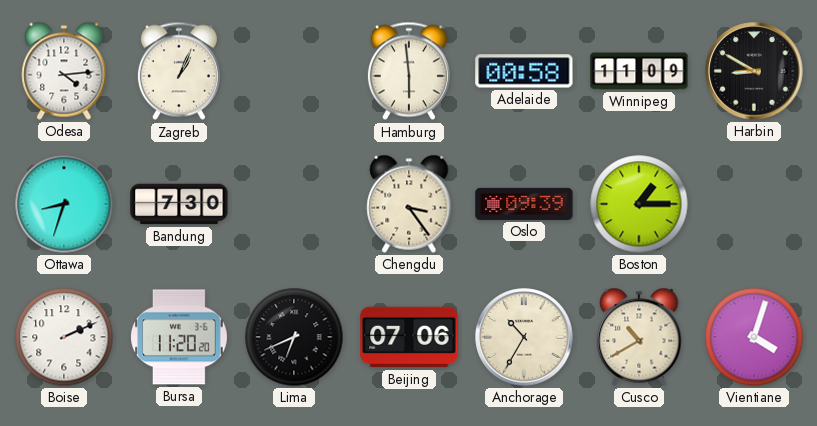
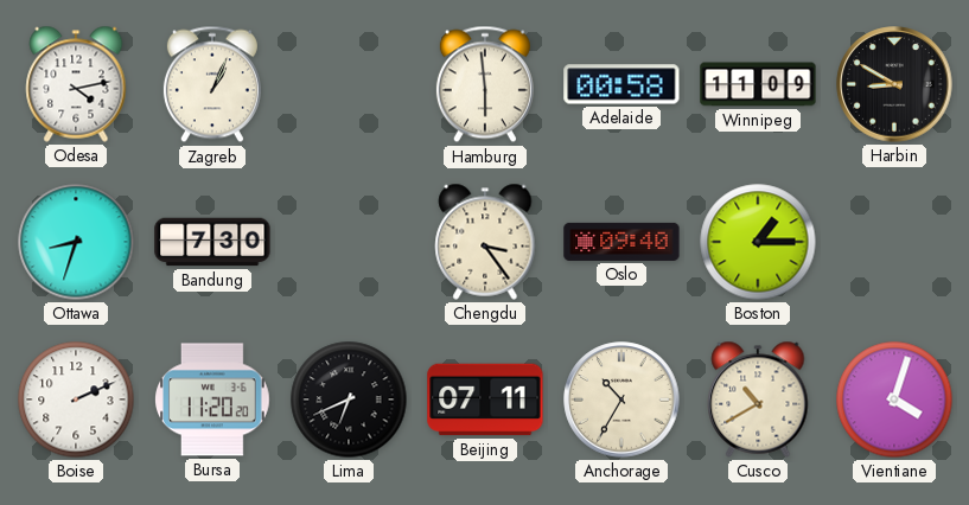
Odesa: 4:14 -> 4:13 (76, 84)
Oslo: 09:39 -> 09:40 (621, 242)
Beijing: 07:06 -> 07:11 (485, 399)
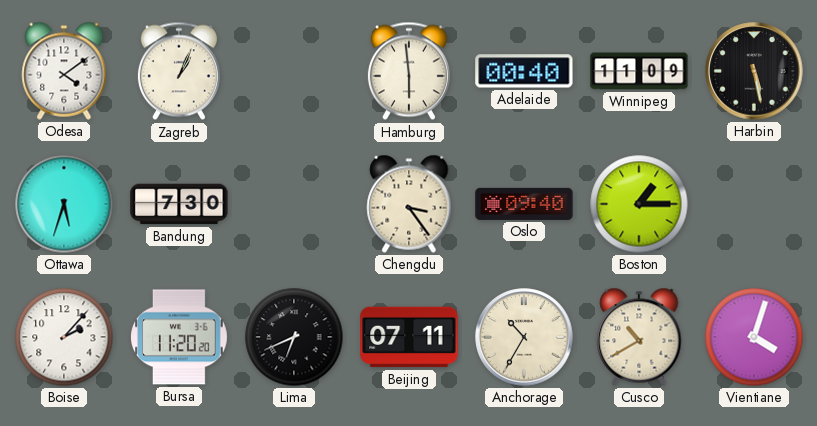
Odesa: 4:13 -> 4:09 (64, 71)
Adelaide: 00:58 -> 00:40 (524, 71)
Harbin: 8:50 -> 5:28 (754, 71)
Ottawa: 8:33 -> 5:33 (64, 204)
Boise: 2:11 -> 2:07 (64, 337)
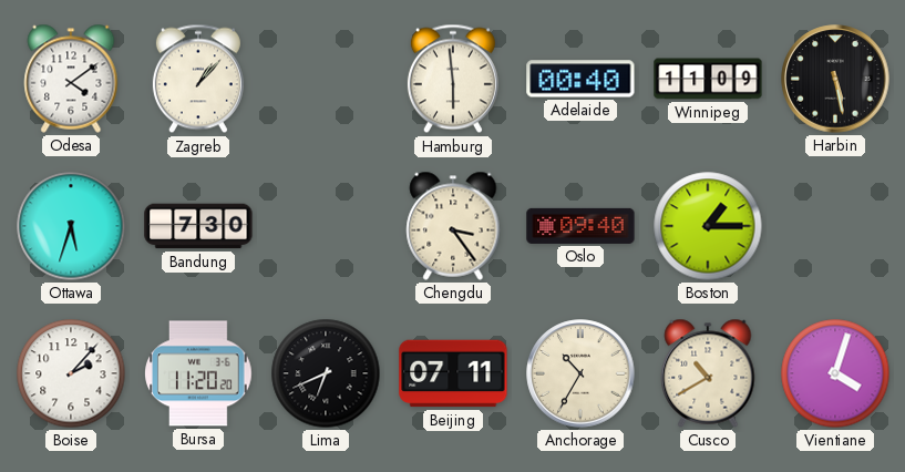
Zagreb: 1:04 -> 1:07 (198, 79)
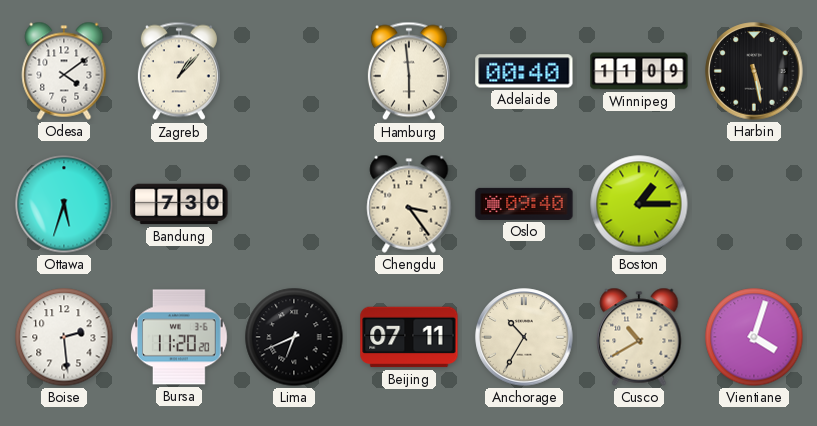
Boise: 2:07 -> 2:29 (64, 337)
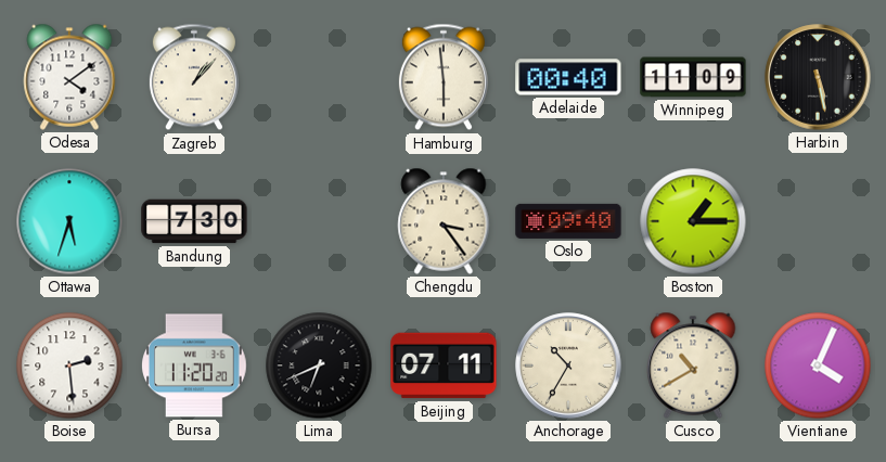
Vientiane: 4:03 -> 4:04 (818, 365)
